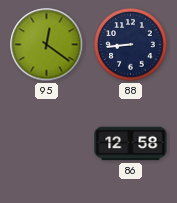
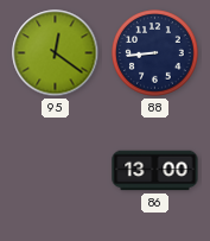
86: 12:58 -> 13:00 (155, 171)
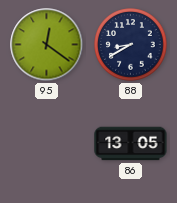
88: 8:44 -> 8:40 (131, 45)
86: 13:00 -> 13:05 (131, 144)
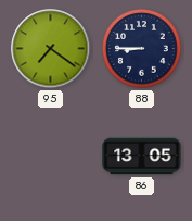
95: 12:21 -> 7:21 (51, 49)
88: 8:40 -> 8:45 (142, 49)
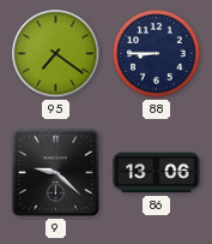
9: none -> 9:22 (55, 172)
86: 13:05 -> 13:06 (157, 173)
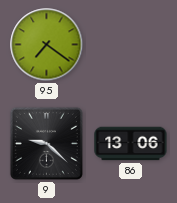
88: 8:45 -> none (157, 54)
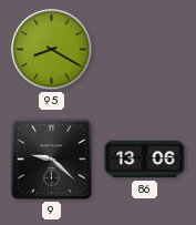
95: 7:21 -> 8:20 (52, 50)
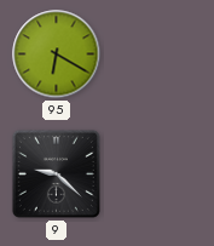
95: 8:20 -> 6:20 (57, 55)
86: 13:06 -> none (145, 160)
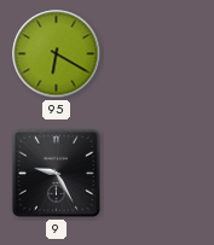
9: 9:22 -> 9:25 (56, 173)
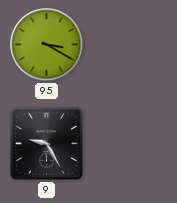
95: 6:20 -> 3:20 (47, 45)
